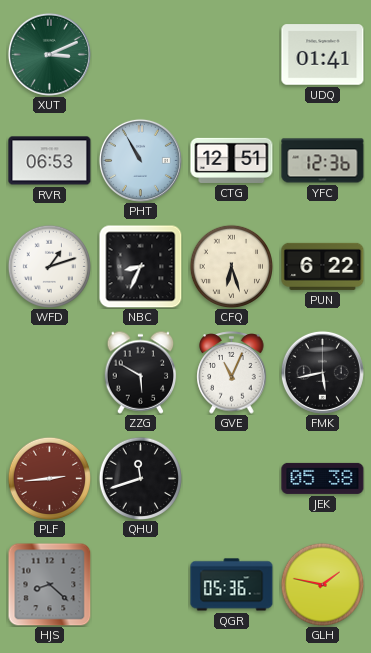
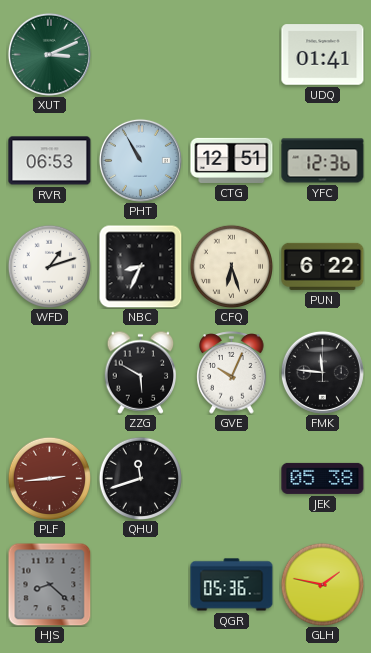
GVE: 11:04 -> 10:04 (232, 373)
FMK: 5:43 -> 11:46 (322, 372)
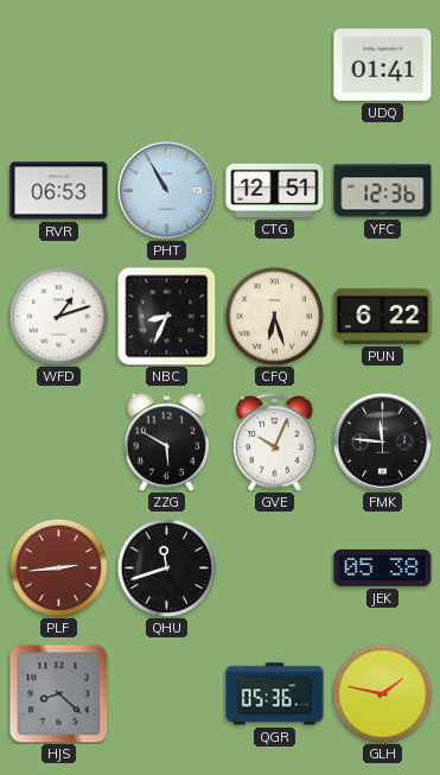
XUT: 3:11 -> none (49, 54)
